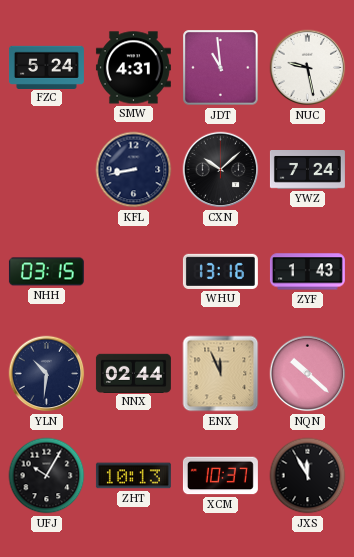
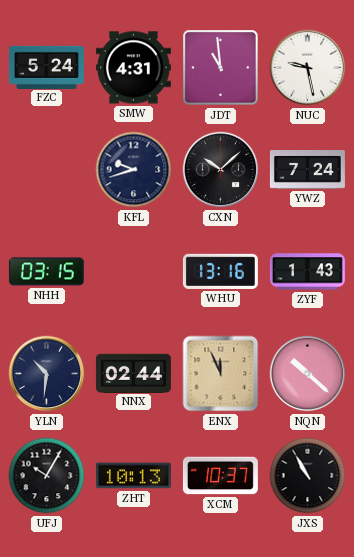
KFL: 8:43 -> 9:42 (134, 170)
JXS: 11:55 -> 10:55 (308, 476)
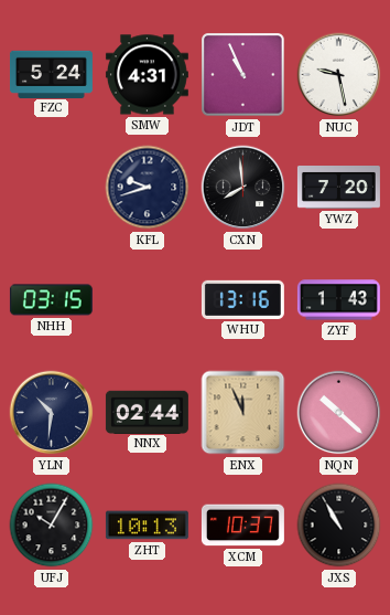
JDT: 10:59 -> 10:56 (243, 75)
CXN: 10:08 -> 7:59 (243, 188)
YWZ: 7:24 -> 7:20 (338, 188)
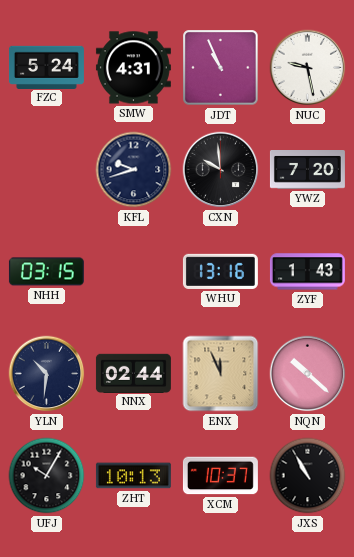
CXN: 7:59 -> 9:59 (221, 170)
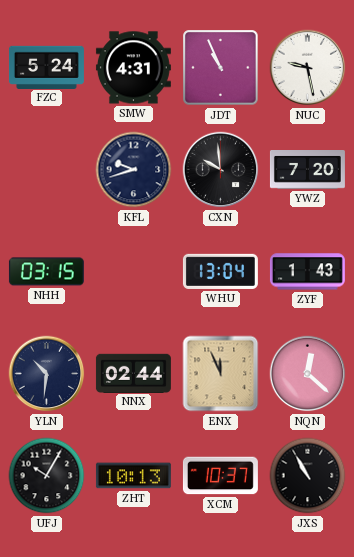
WHU: 13:16 -> 13:04 (220, 271)
NQN: 10:22 -> 12:22 (308, 374)
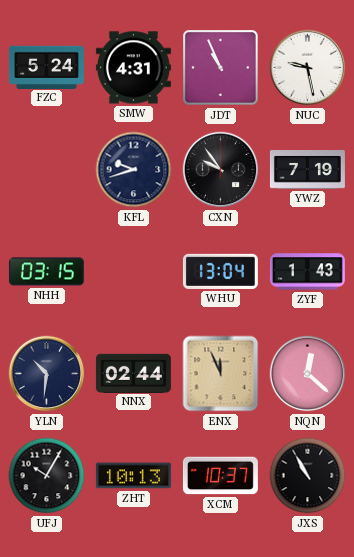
CXN: 9:59 -> 9:54 (221, 170)
YWZ: 7:20 -> 7:19 (307, 170)
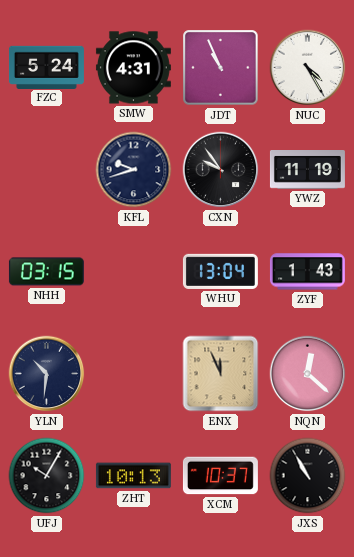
NUC: 9:28 -> 4:25 (308, 68)
YWZ: 7:19 -> 11:19 (307, 170)
NNX: 02:44 -> none (133, 373)
